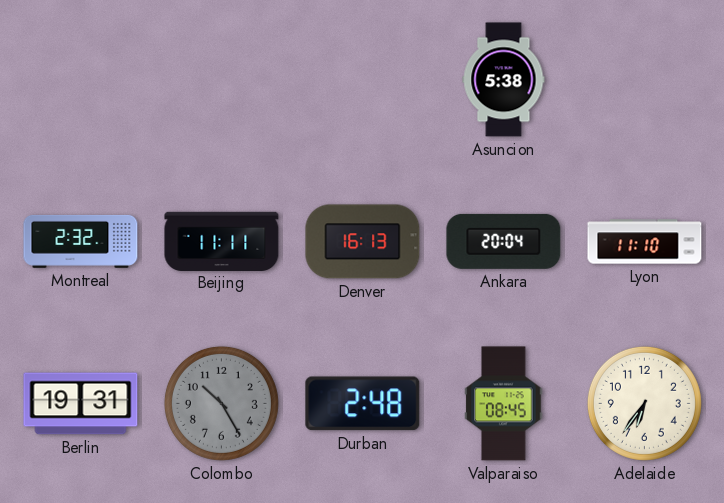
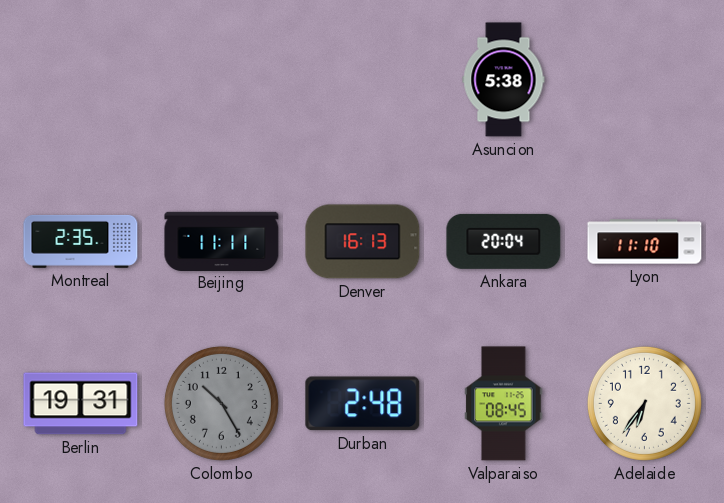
Montreal: 2:32 -> 2:35 (81, 241)
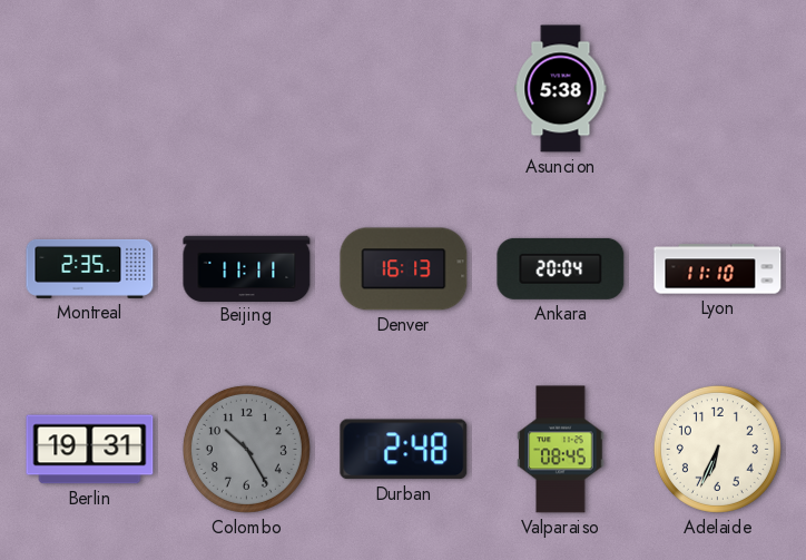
Adelaide: 6:36 -> 6:34 (717, 449)
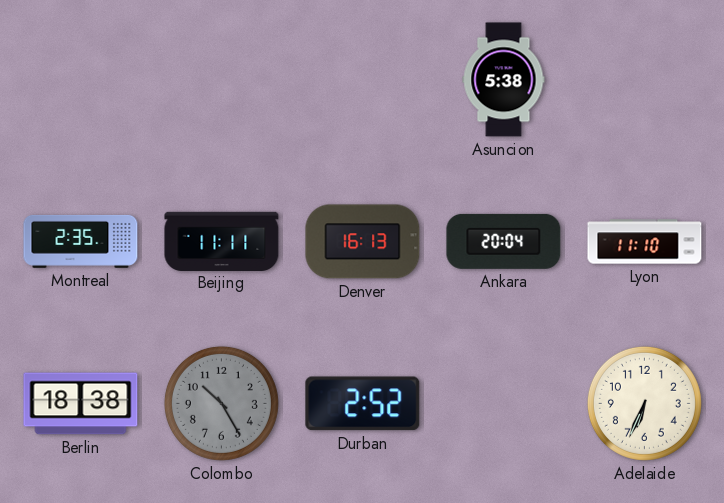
Berlin: 19:31 -> 18:38 (81, 404)
Durban: 2:48 -> 2:52 (363, 404)
Valparaiso: 08:45 -> none (561, 450)
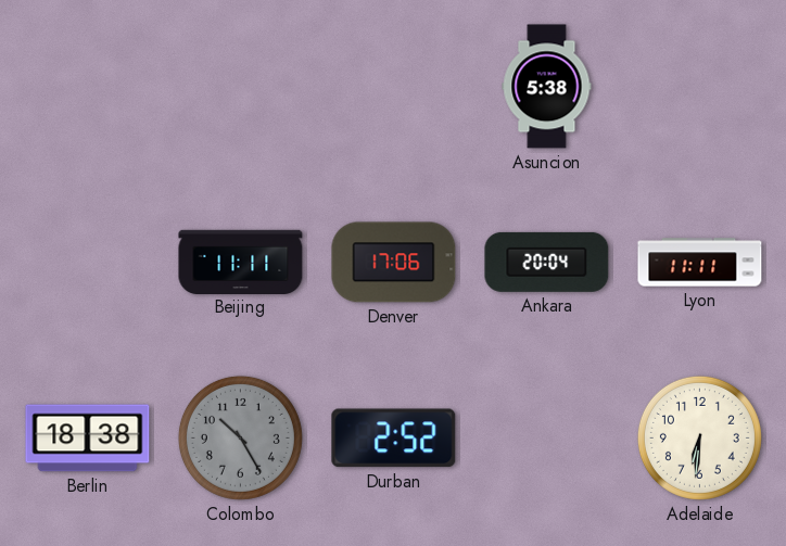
Montreal: 2:35 -> none (81, 241)
Denver: 16:13 -> 17:06 (394, 263)
Lyon: 11:10 -> 11:11 (700, 263)
Adelaide: 6:34 -> 6:31 (699, 437)
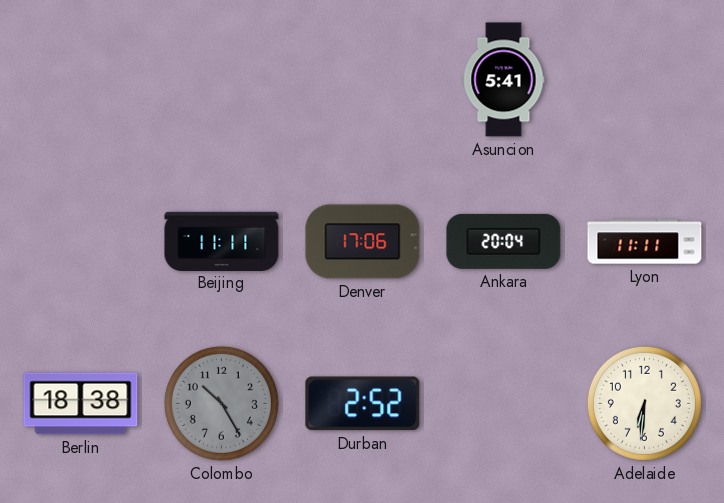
Asuncion: 5:38 -> 5:41 (504, 80)
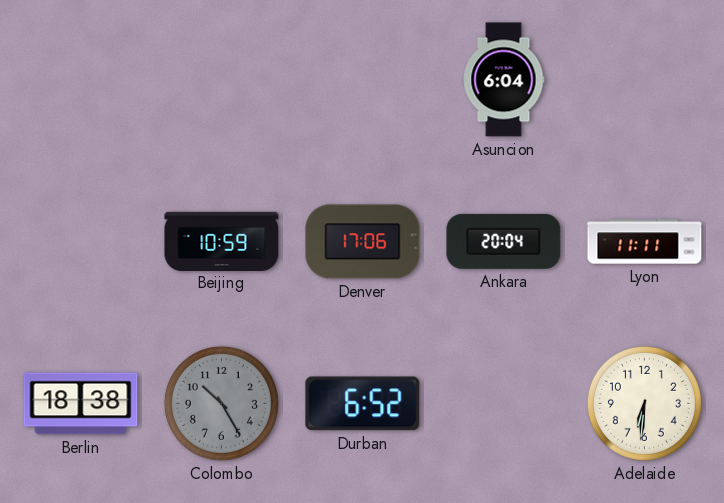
Asuncion: 5:41 -> 6:04 (504, 80)
Beijing: 11:11 -> 10:59 (222, 241)
Durban: 2:52 -> 6:52 (363, 404)
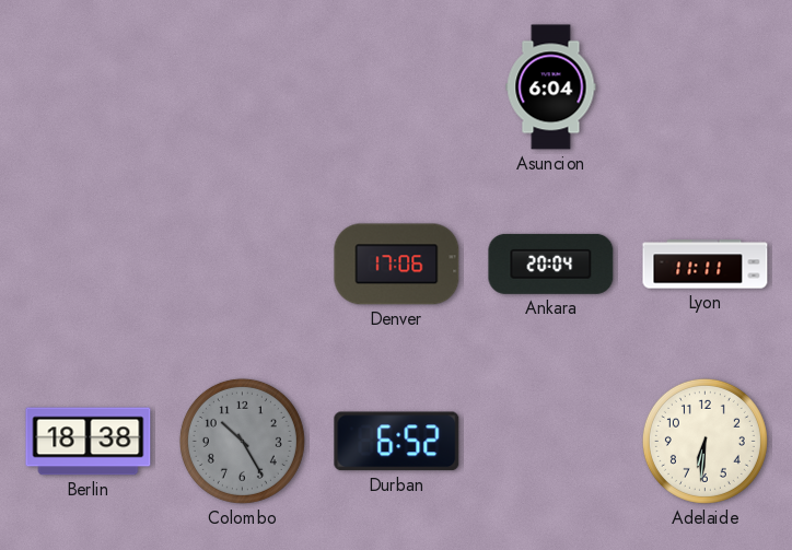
Beijing: 10:59 -> none (222, 241)
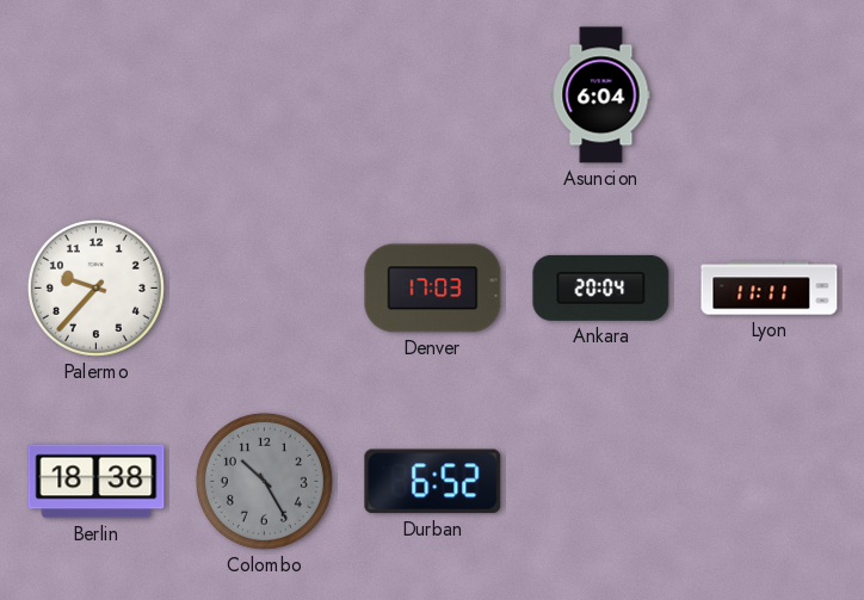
Palermo: none -> 9:37 (95, 287)
Denver: 17:06 -> 17:03 (433, 289)
Adelaide: 6:31 -> none (704, 441)
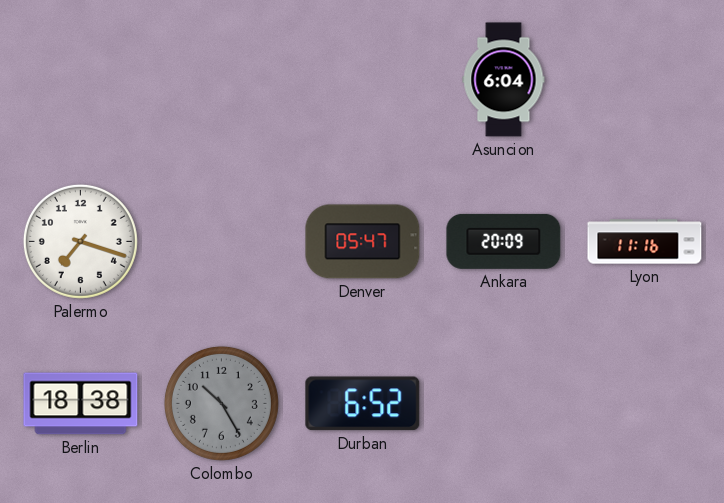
Palermo: 9:37 -> 7:18 (80, 241)
Denver: 17:03 -> 05:47 (363, 242)
Ankara: 20:04 -> 20:09 (504, 241)
Lyon: 11:11 -> 11:16 (645, 242)
